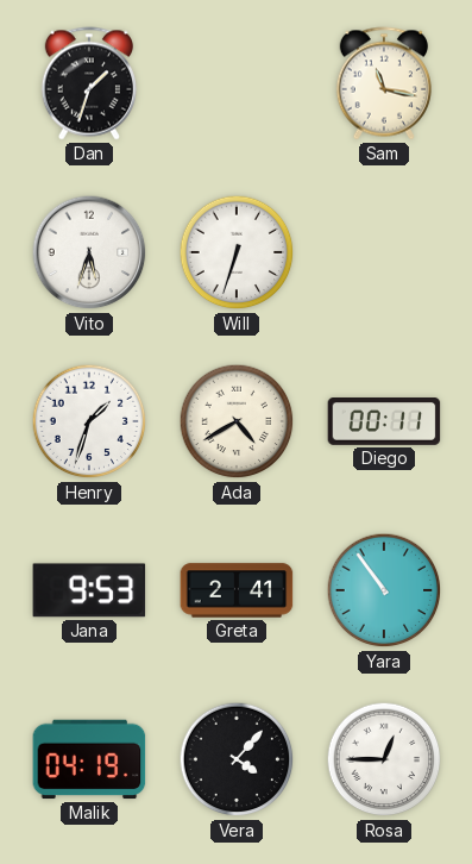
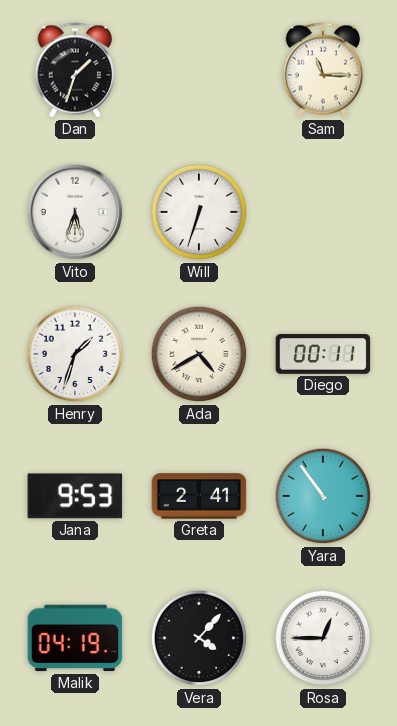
Sam: 11:17 -> 11:15 (323, 70)
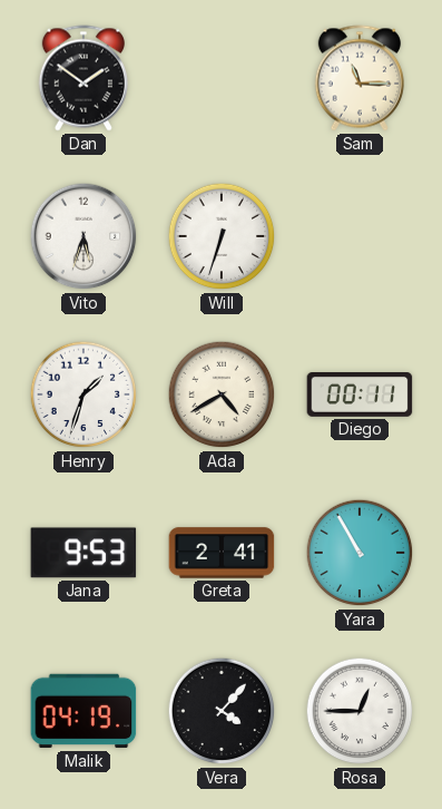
Dan: 1:33 -> 1:51 (84, 78)
Yara: 10:54 -> 10:55 (360, 553)
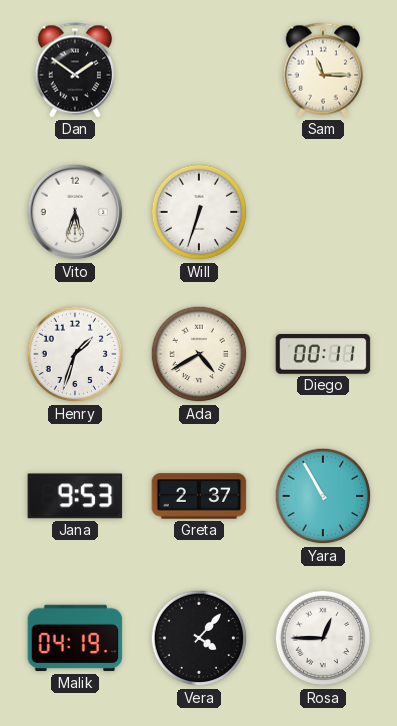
Greta: 2:41 -> 2:37 (199, 496)
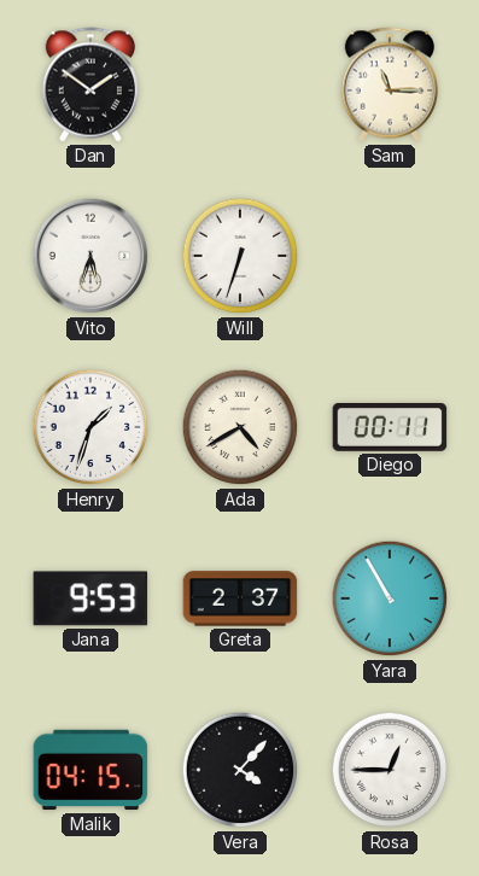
Malik: 04:19 -> 04:15 (90, 770)
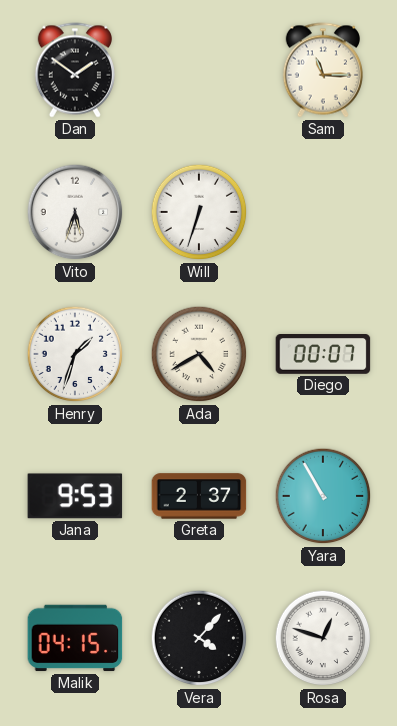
Diego: 00:11 -> 00:07 (323, 355)
Rosa: 12:45 -> 12:48 (323, 638)
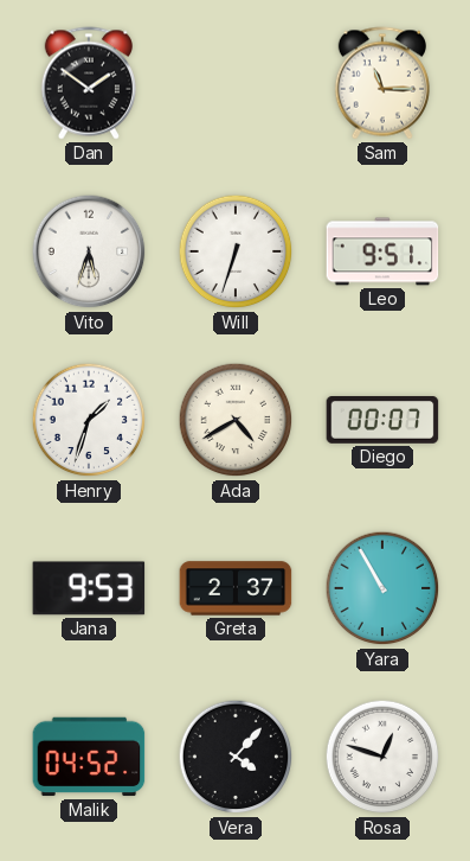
Leo: none -> 9:51 (382, 251)
Malik: 04:15 -> 04:52 (89, 757)
